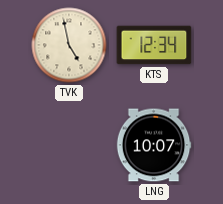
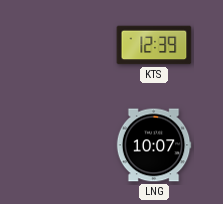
TVK: 4:58 -> none (69, 45)
KTS: 12:34 -> 12:39 (154, 45)
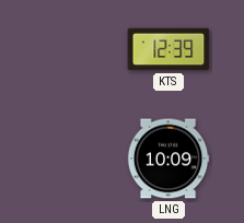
LNG: 10:07 -> 10:09 (169, 159)
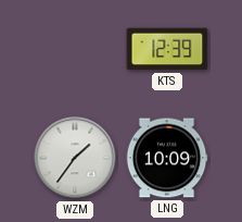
WZM: none -> 1:36 (75, 158)
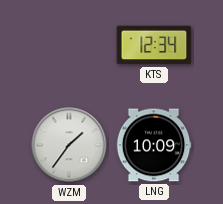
KTS: 12:39 -> 12:34 (154, 45)
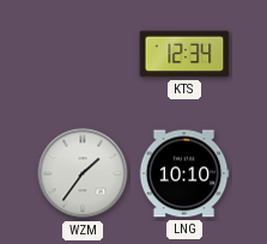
LNG: 10:09 -> 10:10 (184, 173)
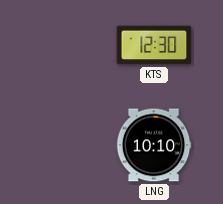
KTS: 12:34 -> 12:30 (154, 45)
WZM: 1:36 -> none (83, 173)
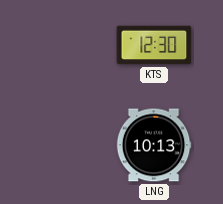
LNG: 10:10 -> 10:13 (154, 145)
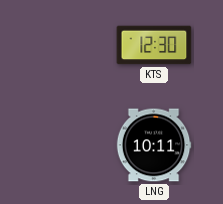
LNG: 10:13 -> 10:11 (154, 145)
